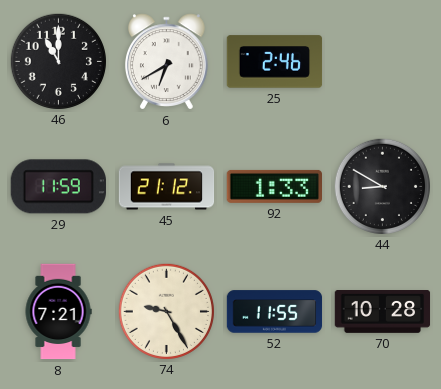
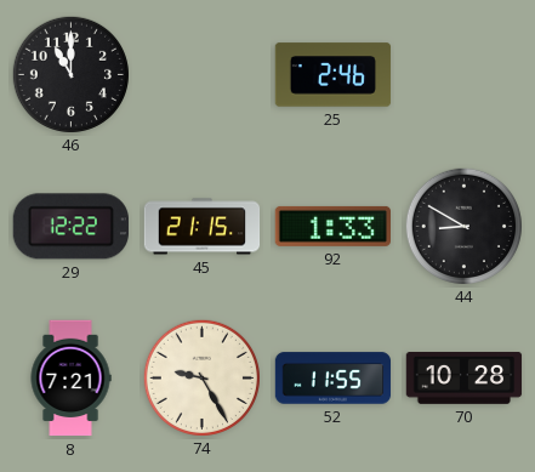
6: 6:40 -> none (166, 62)
29: 11:59 -> 12:22 (70, 227)
45: 21:12 -> 21:15 (203, 227)
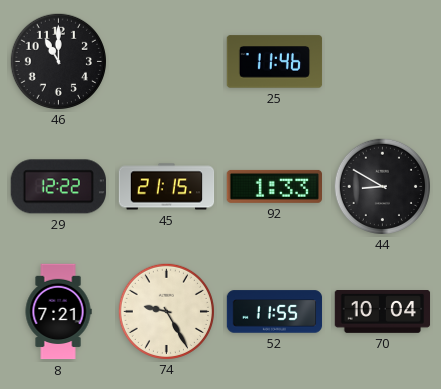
25: 2:46 -> 11:46 (275, 62)
70: 10:28 -> 10:04 (383, 312)
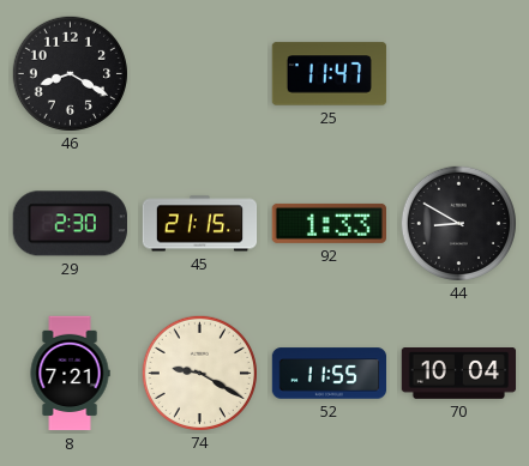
46: 11:00 -> 8:20 (70, 73)
25: 11:46 -> 11:47 (330, 74)
29: 12:22 -> 2:30 (70, 224)
74: 9:25 -> 9:20 (199, 373)
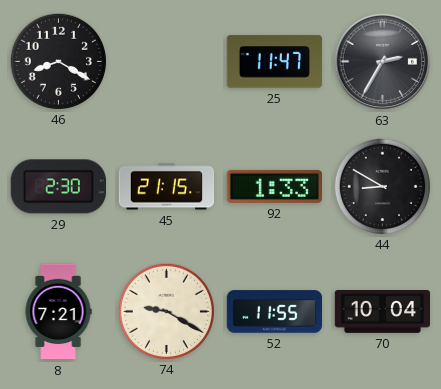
63: none -> 2:35 (383, 62)
